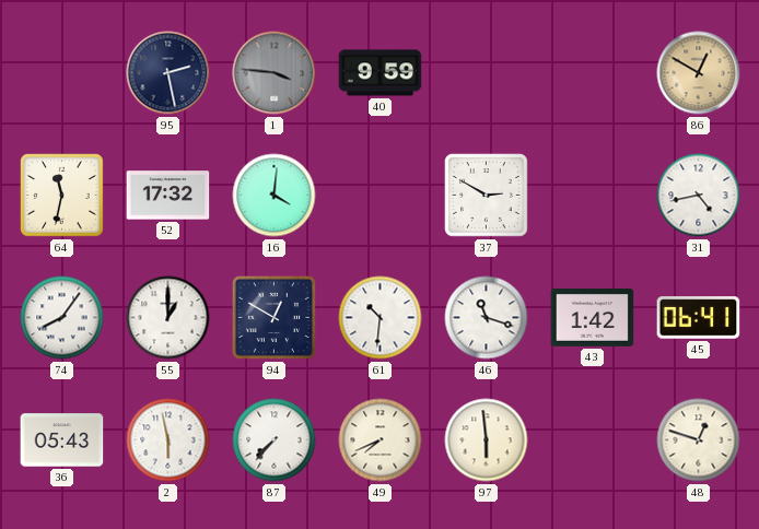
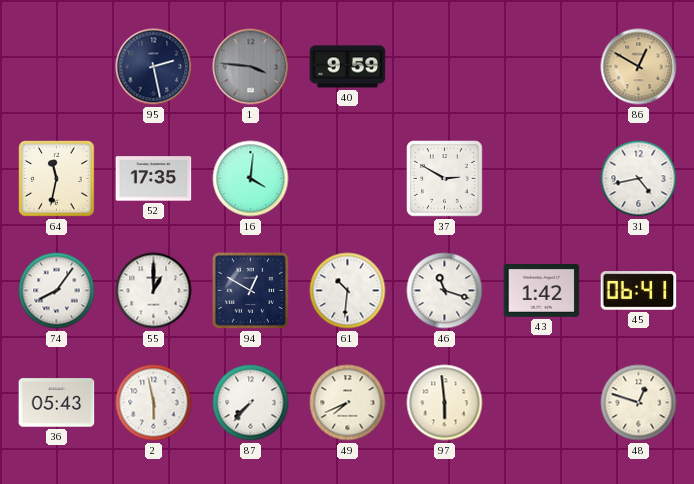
52: 17:32 -> 17:35 (154, 179)
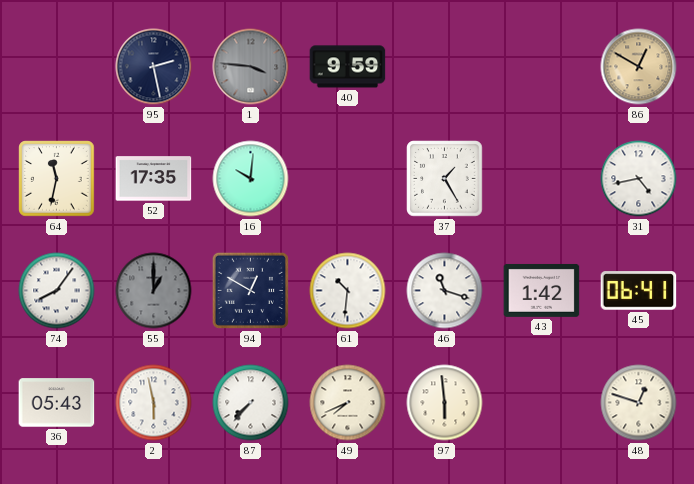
16: 4:01 -> 10:01 (251, 179)
37: 2:50 -> 1:25 (445, 179)
55 dial: white -> grey (154, 291)
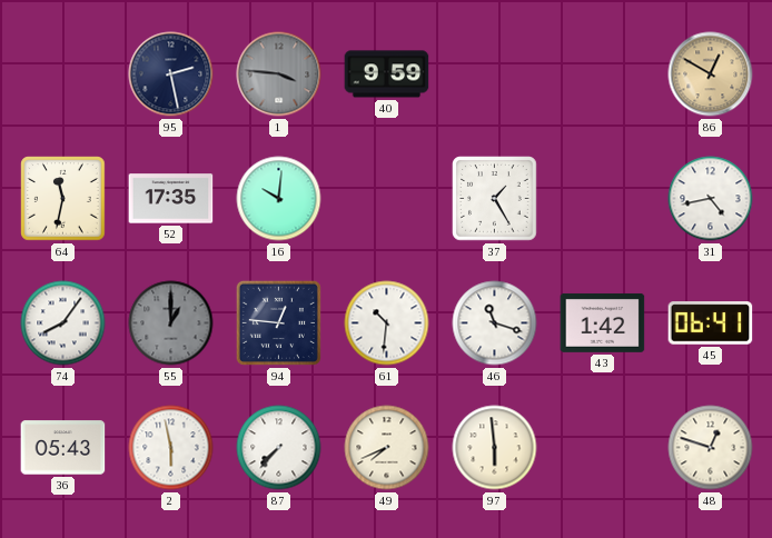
94: 12:50 -> 12:46 (278, 322)
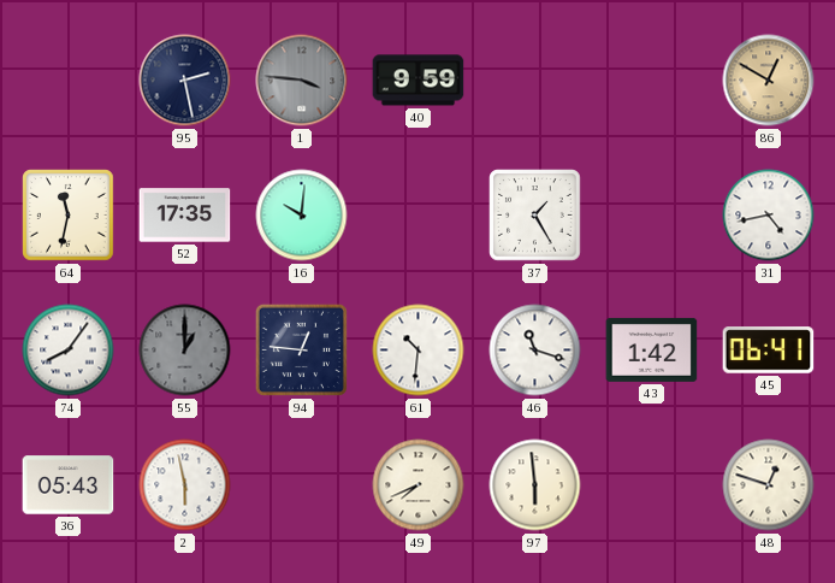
87: 7:37 -> none (279, 448)
